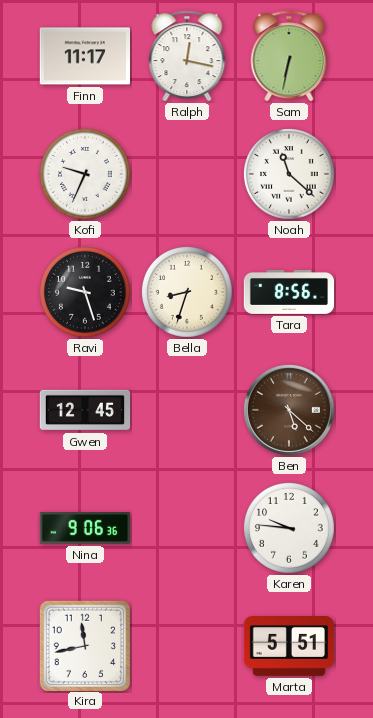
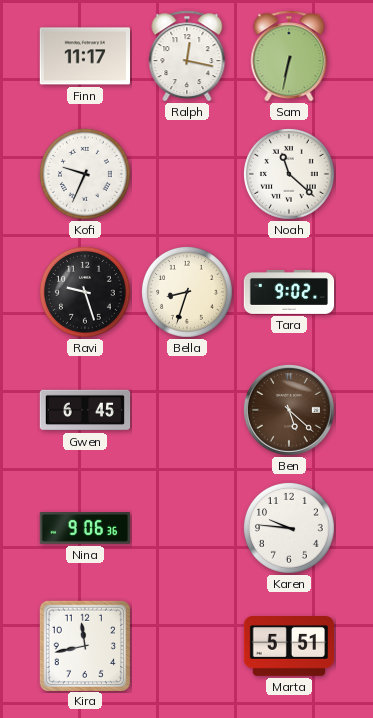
Tara: 8:56 -> 9:02 (289, 292)
Gwen: 12:45 -> 6:45 (85, 410)
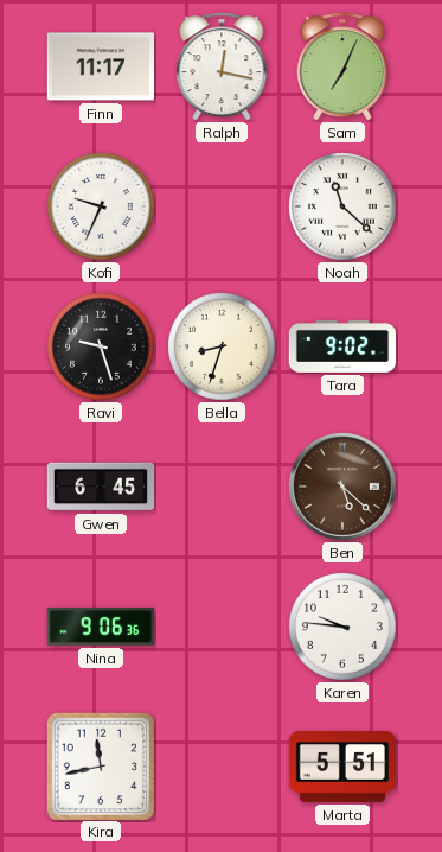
Sam: 6:32 -> 7:04 (342, 66)
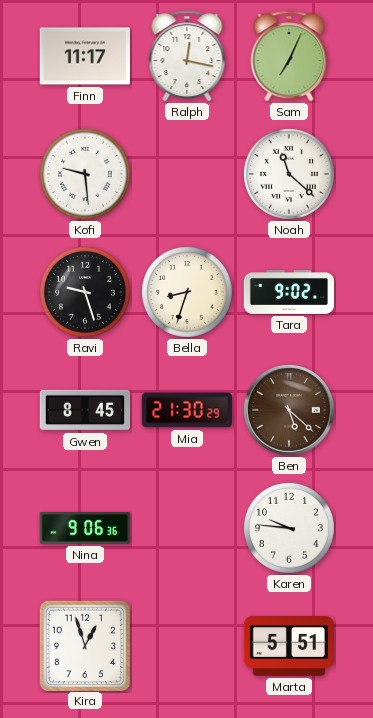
Kofi: 9:34 -> 9:29 (86, 175)
Gwen: 6:45 -> 8:45 (85, 410)
Mia: none -> 21:30 (186, 410)
Kira: 11:43 -> 12:57 (84, 645)
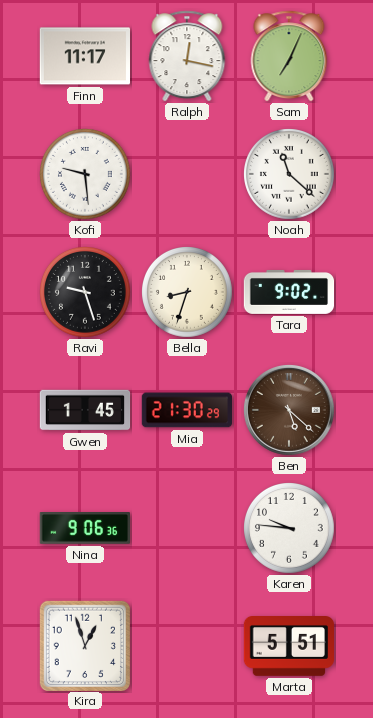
Gwen: 8:45 -> 1:45 (85, 410)
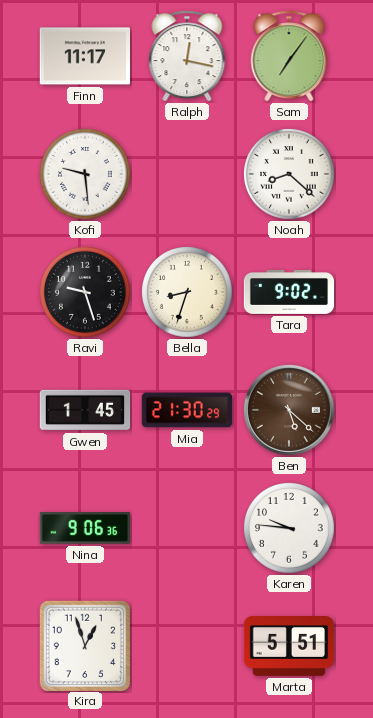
Sam: 7:04 -> 7:06 (289, 56)
Noah: 11:22 -> 8:22 (290, 175)
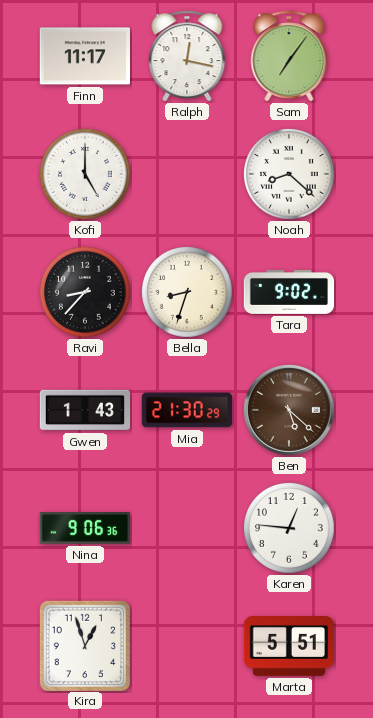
Kofi: 9:29 -> 5:00 (86, 175)
Ravi: 9:27 -> 8:37 (86, 293)
Gwen: 1:45 -> 1:43 (85, 410)
Karen: 9:46 -> 12:46 (290, 529)
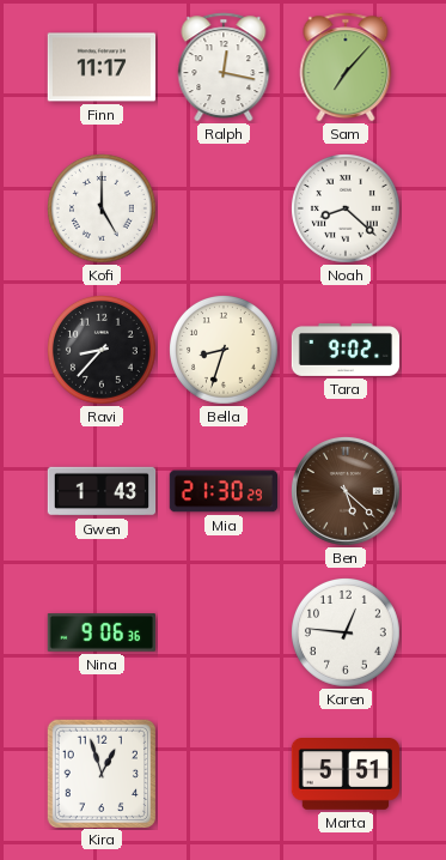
Sam: 7:06 -> 7:07 (346, 67)
